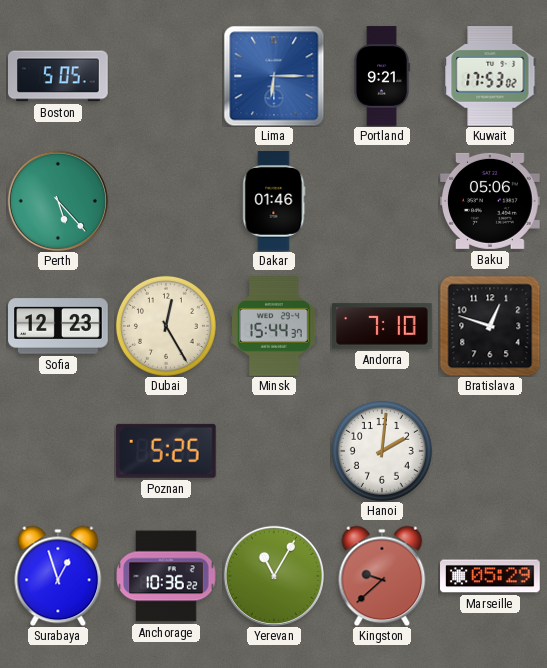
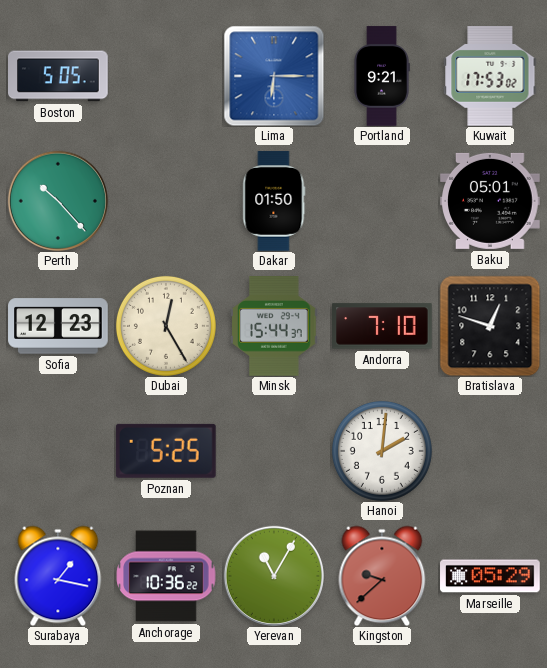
Perth: 5:23 -> 10:23 (58, 201)
Dakar: 01:46 -> 01:50 (274, 201)
Baku: 05:06 -> 05:01 (490, 201)
Surabaya: 12:57 -> 1:17 (58, 576)
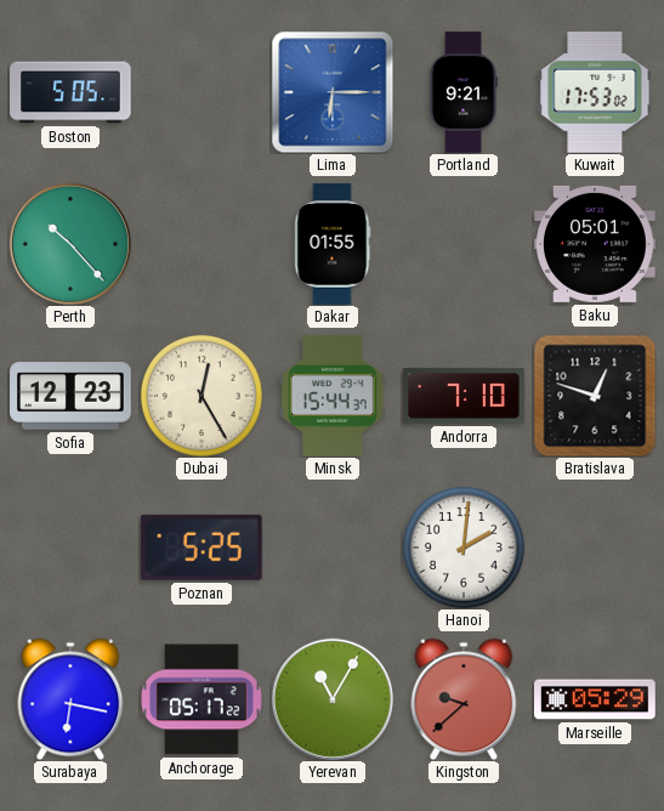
Dakar: 01:50 -> 01:55 (333, 244)
Surabaya: 1:17 -> 6:17 (70, 699)
Anchorage: 10:36 -> 05:17 (202, 699)
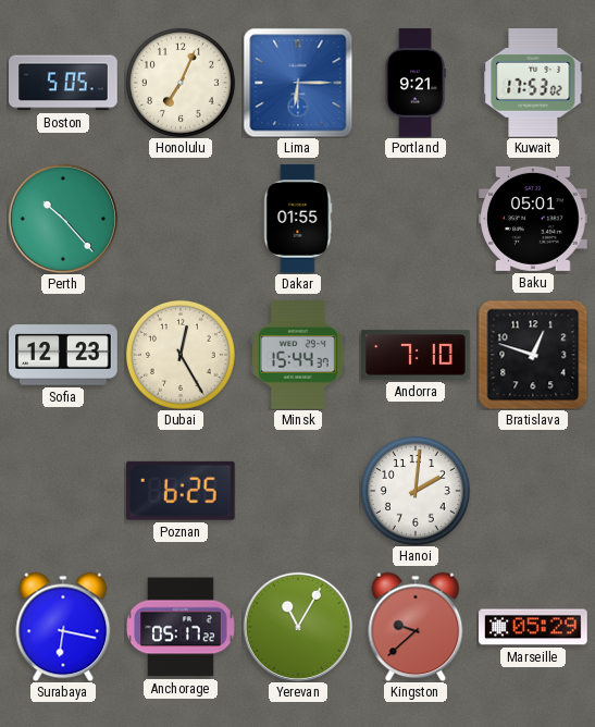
Honolulu: none -> 7:04 (181, 83)
Poznan: 5:25 -> 6:25 (181, 491)
